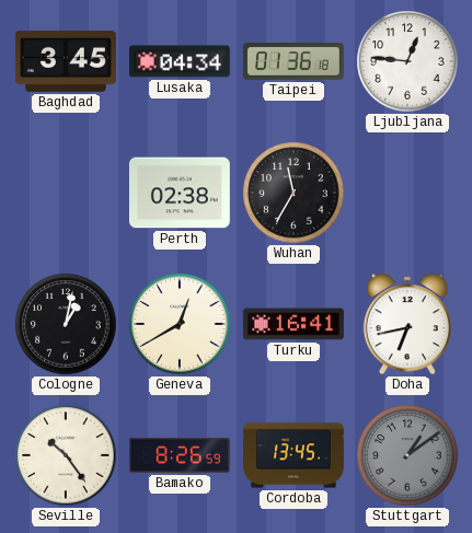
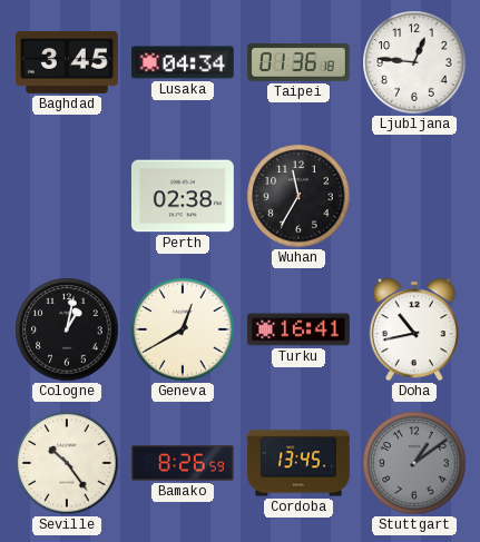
Doha: 6:43 -> 10:43 (414, 329)
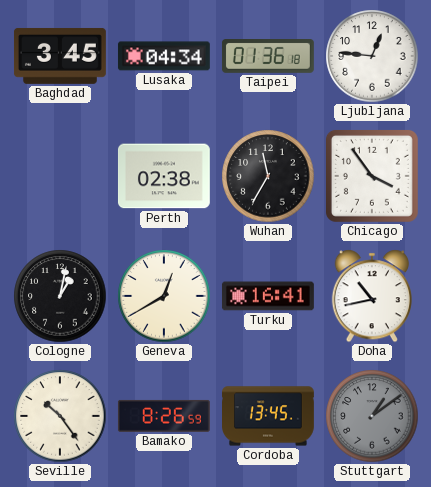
Chicago: none -> 3:54 (372, 176)
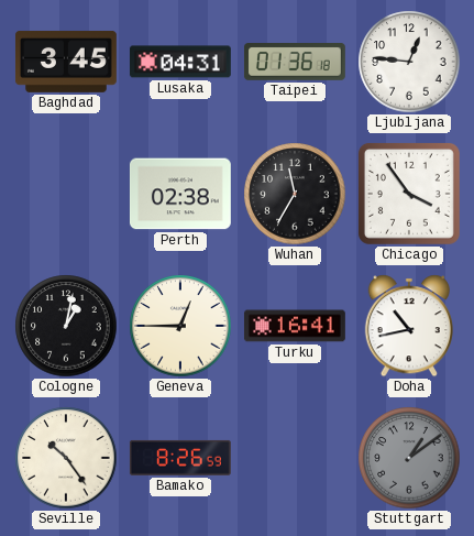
Lusaka: 04:34 -> 04:31 (180, 62)
Geneva: 12:40 -> 12:45 (180, 326)
Cordoba: 13:45 -> none (269, 416)
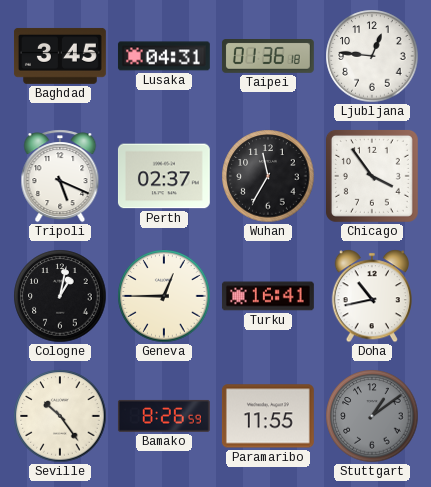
Tripoli: none -> 5:19 (60, 176)
Perth: 02:38 -> 02:37 (164, 176)
Paramaribo: none -> 11:55 (268, 416)
